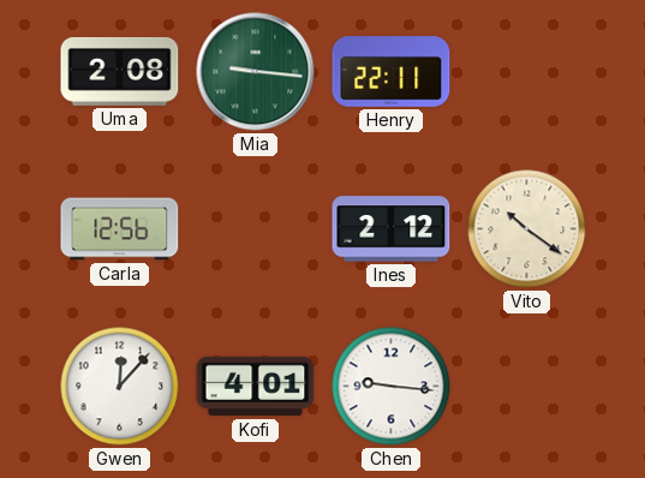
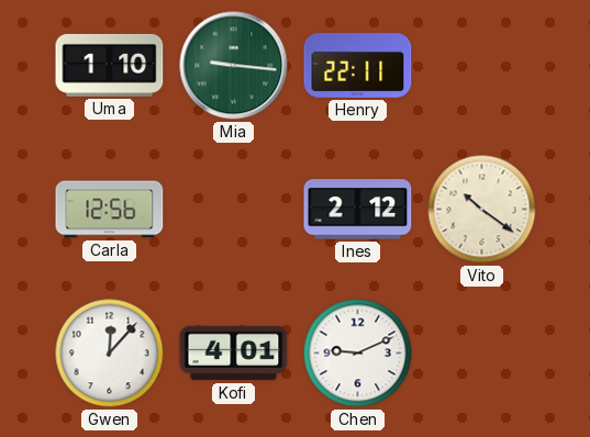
Uma: 2:08 -> 1:10 (110, 65)
Chen: 9:16 -> 9:11 (358, 354)
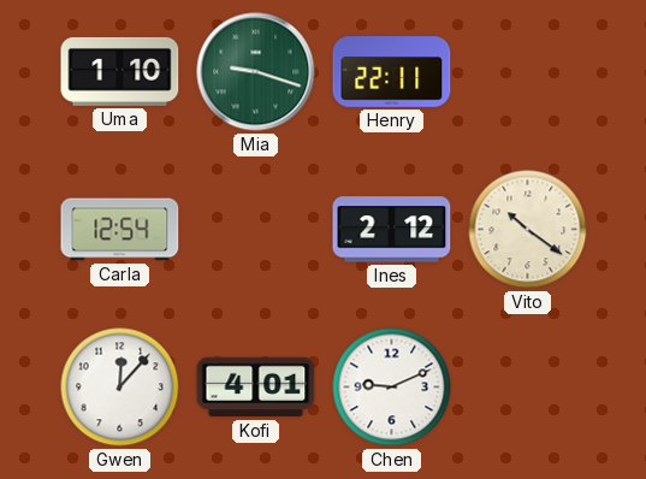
Mia: 9:16 -> 9:18 (256, 72)
Carla: 12:56 -> 12:54 (120, 230)
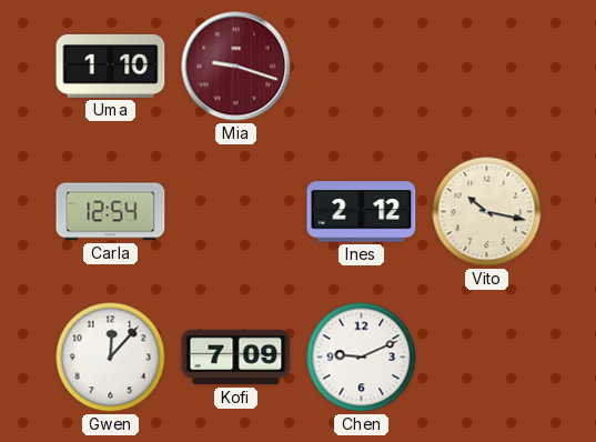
Mia dial: green -> burgundy (236, 67)
Henry: 22:11 -> none (392, 72)
Vito: 10:21 -> 10:17 (487, 212)
Kofi: 4:01 -> 7:09 (236, 358)
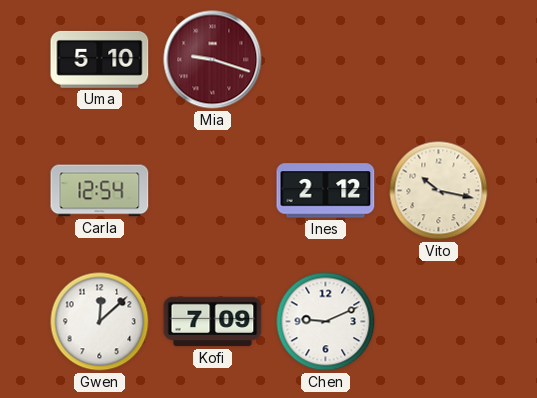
Uma: 1:10 -> 5:10 (100, 59)
Gwen: 12:07 -> 12:08 (100, 322)
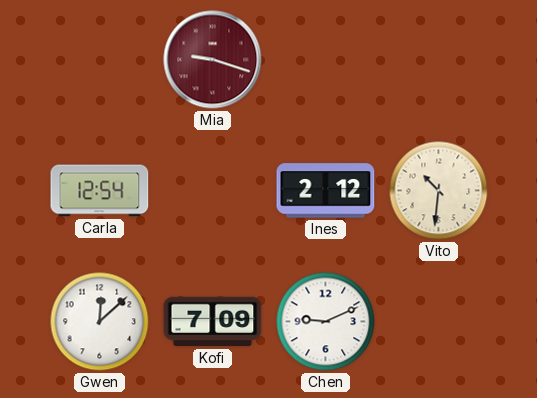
Uma: 5:10 -> none (100, 59)
Vito: 10:17 -> 10:31 (439, 191)
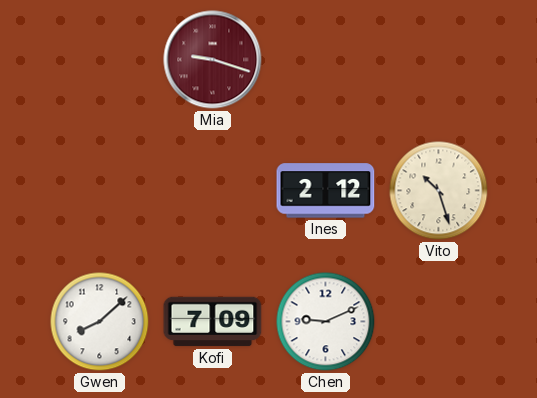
Carla: 12:54 -> none (100, 191)
Vito: 10:31 -> 10:27 (439, 191)
Gwen: 12:08 -> 8:08 (100, 322)
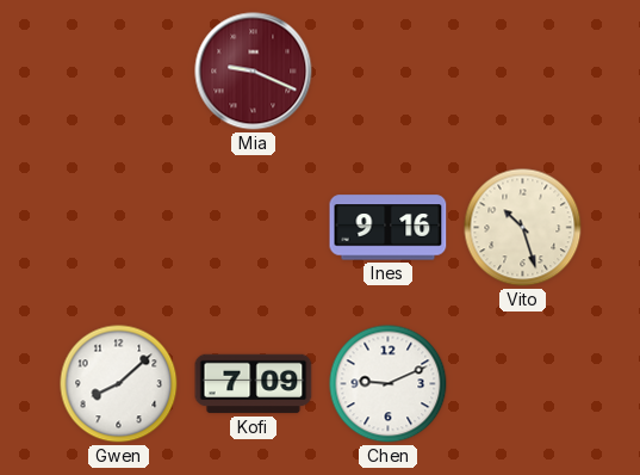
Mia: 9:18 -> 9:19 (254, 72)
Ines: 2:12 -> 9:16 (389, 228)
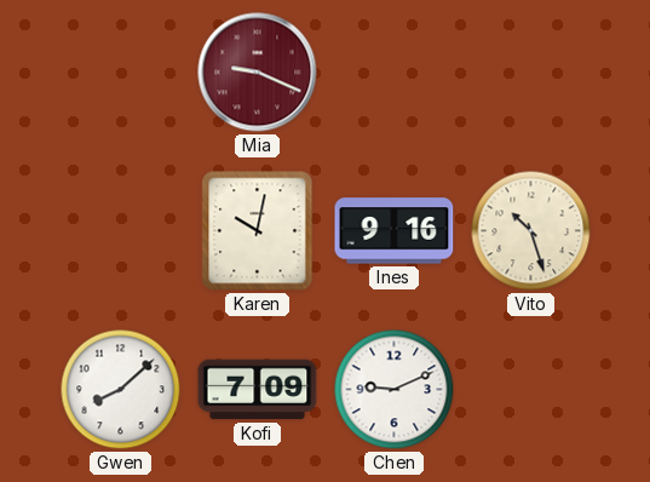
Karen: none -> 10:02 (258, 231)
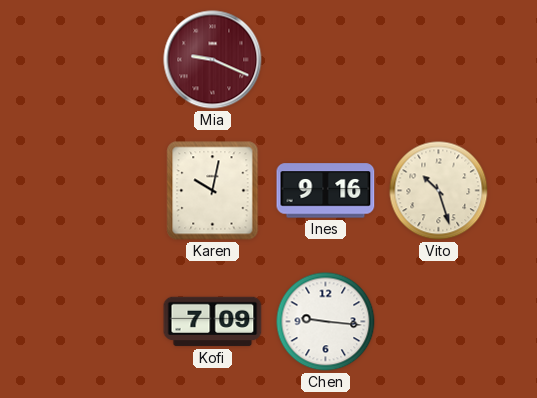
Gwen: 8:08 -> none (121, 390)
Chen: 9:11 -> 9:16 (326, 322)
